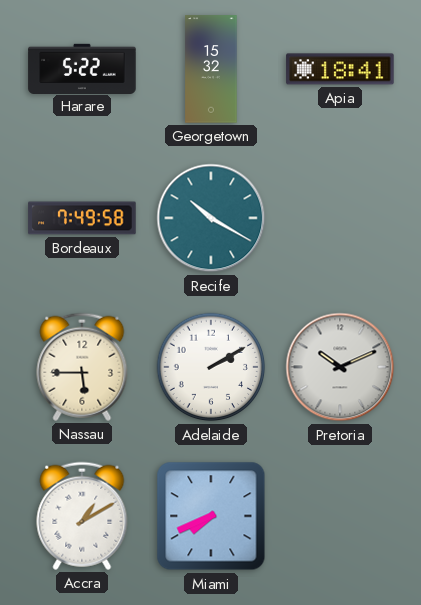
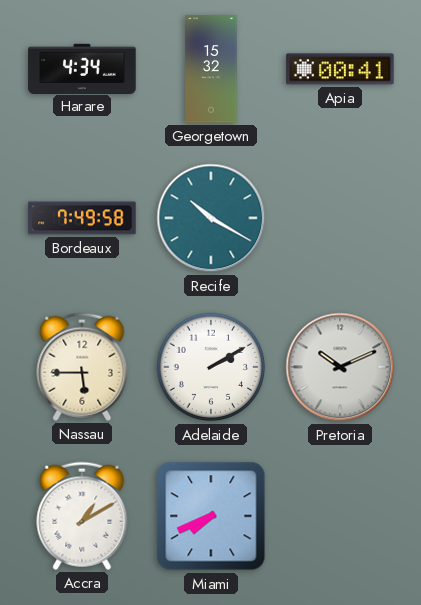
Harare: 5:22 -> 4:34 (82, 68)
Apia: 18:41 -> 00:41 (340, 69)
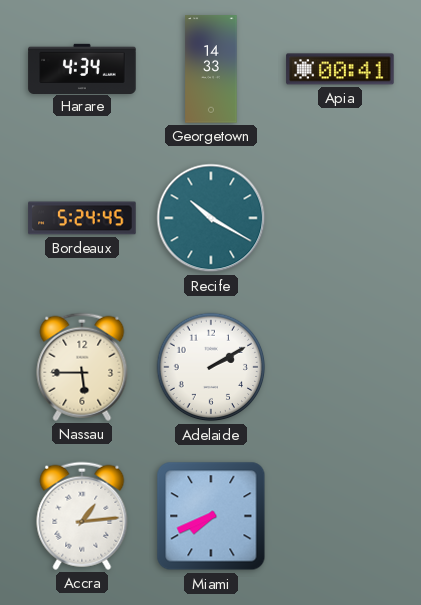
Georgetown: 15:32 -> 14:33 (211, 69)
Bordeaux: 7:49 -> 5:24 (82, 218)
Pretoria: 10:11 -> none (340, 367)
Accra: 1:10 -> 1:14 (82, 516)
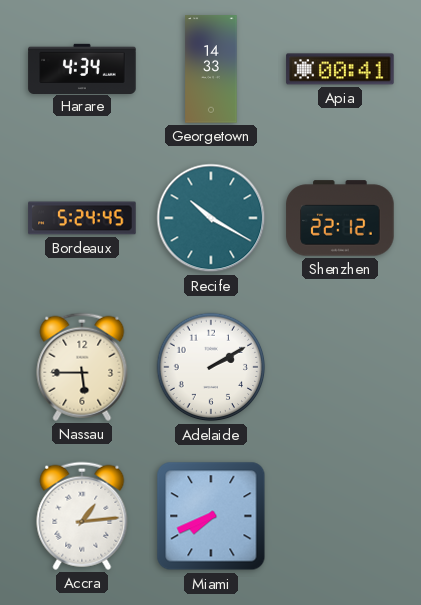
Shenzhen: none -> 22:12 (340, 218)
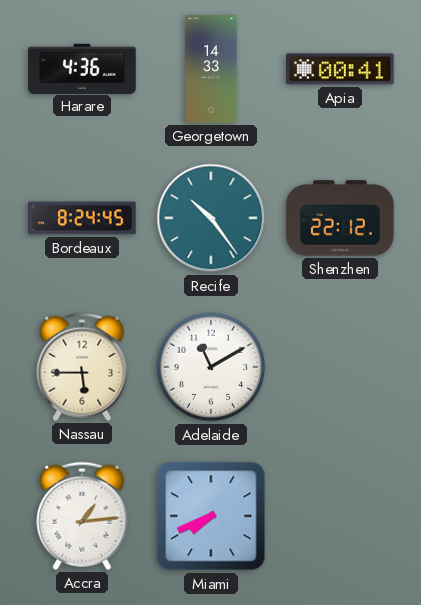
Harare: 4:34 -> 4:36 (82, 68)
Bordeaux: 5:24 -> 8:24 (82, 218)
Recife: 10:20 -> 10:24 (211, 218)
Adelaide: 2:10 -> 11:10 (211, 367)
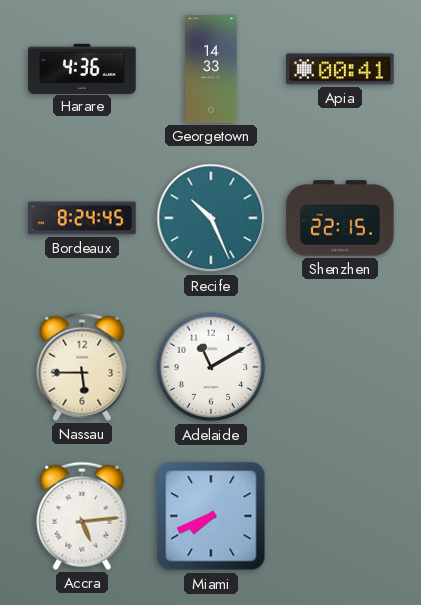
Recife: 10:24 -> 10:26 (211, 218)
Shenzhen: 22:12 -> 22:15 (340, 218)
Accra: 1:14 -> 5:14 (82, 516)
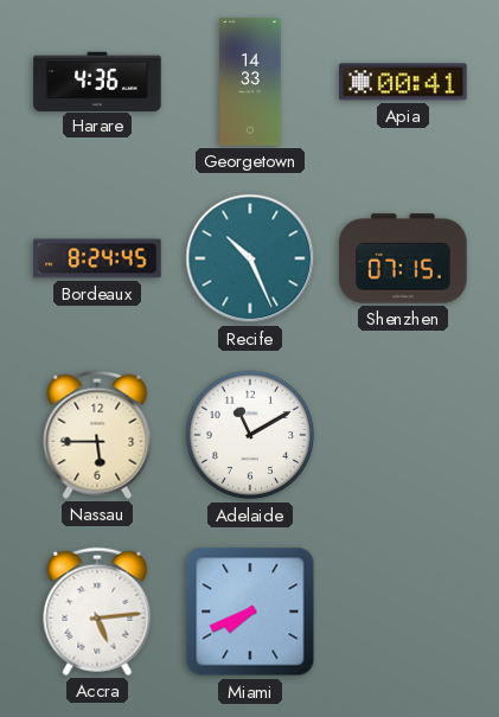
Shenzhen: 22:15 -> 07:15 (403, 258)
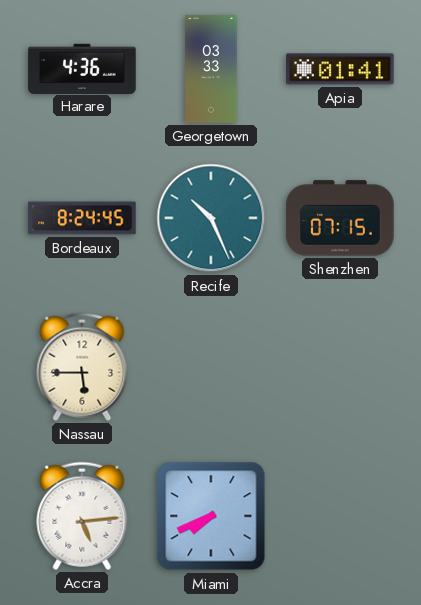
Georgetown: 14:33 -> 03:33 (211, 69)
Apia: 00:41 -> 01:41 (340, 69)
Adelaide: 11:10 -> none (250, 435)
